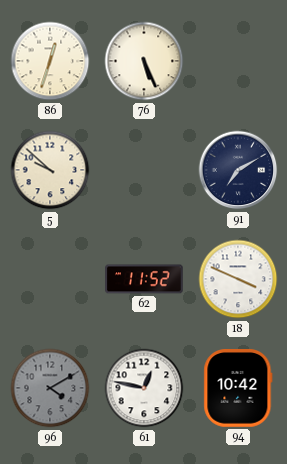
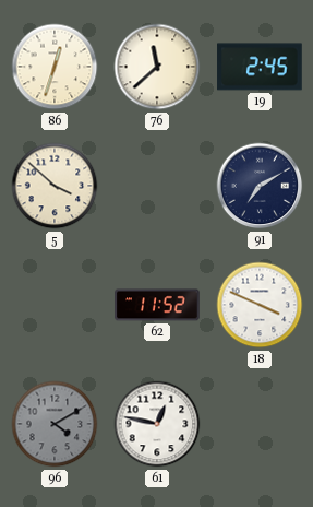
76: 5:26 -> 11:38 (157, 67)
19: none -> 2:45 (260, 67)
5: 9:52 -> 3:52 (55, 186)
94: 10:42 -> none (238, 389)
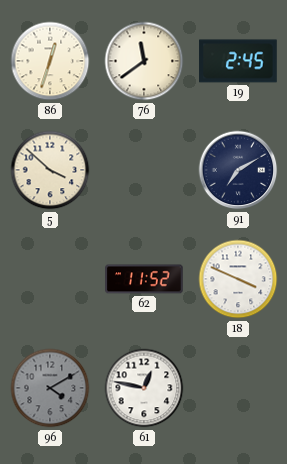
76: 11:38 -> 11:39 (144, 61)
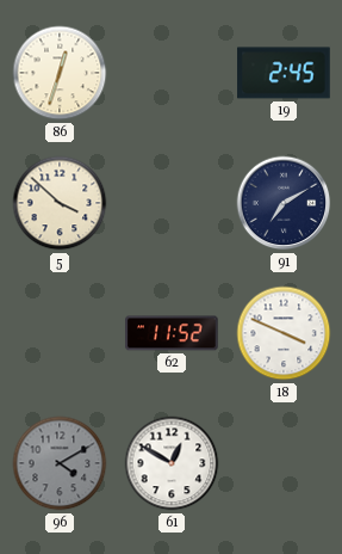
76: 11:39 -> none (144, 61)
61: 12:47 -> 12:50 (172, 463)
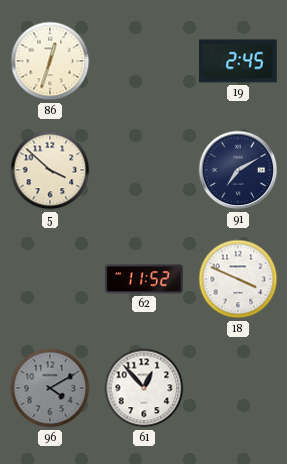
61: 12:50 -> 12:53 (144, 388)
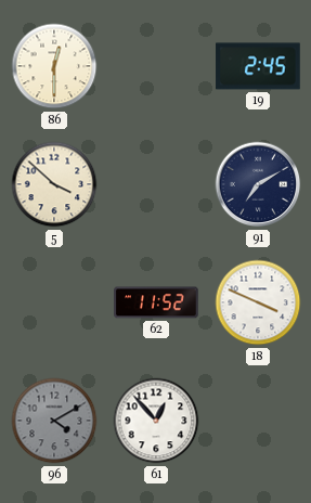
86: 12:33 -> 12:30 (54, 66)
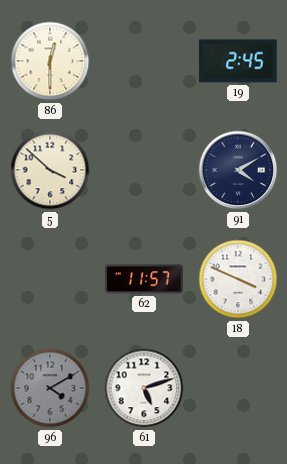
91: 7:10 -> 4:10 (238, 170)
62: 11:52 -> 11:57 (144, 279)
61: 12:53 -> 5:12 (144, 388)
